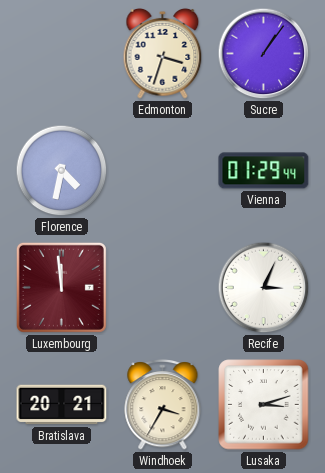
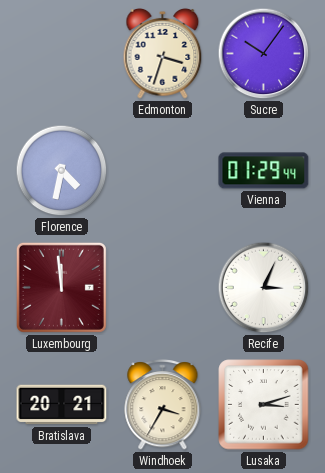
Sucre: 1:06 -> 10:06 (264, 54)
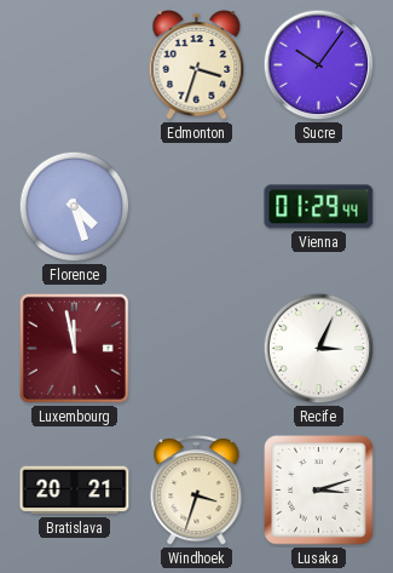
Florence: 4:32 -> 4:27 (75, 207)
Luxembourg: 11:59 -> 11:58 (74, 348)
Windhoek: 3:35 -> 3:33 (197, 491)
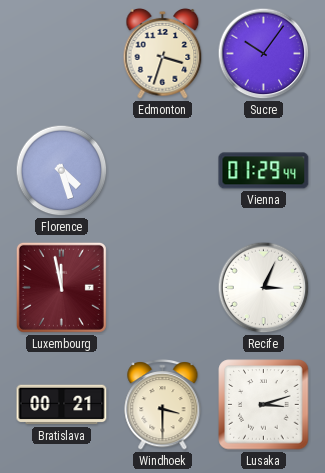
Bratislava: 20:21 -> 00:21 (62, 405)
Windhoek: 3:33 -> 3:30 (163, 405)
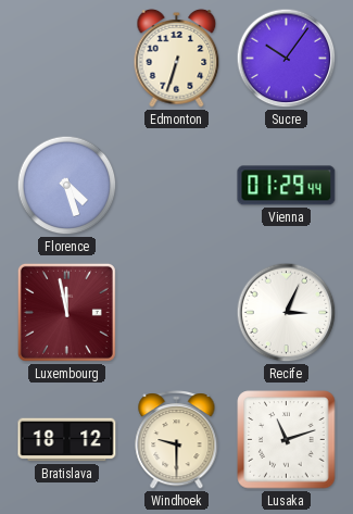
Edmonton: 3:33 -> 6:33 (177, 58)
Bratislava: 00:21 -> 18:12 (67, 440)
Windhoek: 3:30 -> 9:30 (177, 440)
Lusaka: 3:12 -> 11:12 (287, 440)
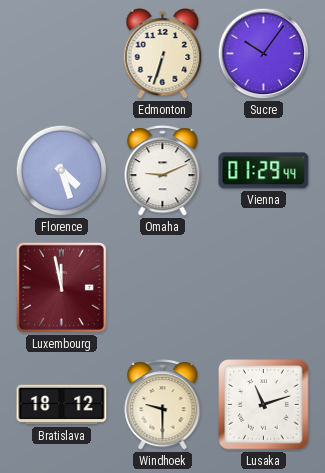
Omaha: none -> 9:11 (163, 171)
Recife: 3:04 -> none (287, 313)
